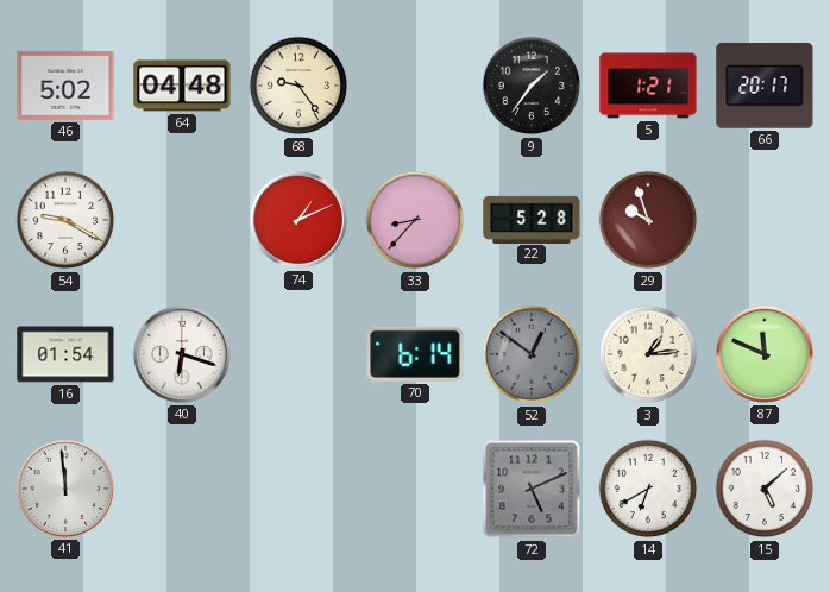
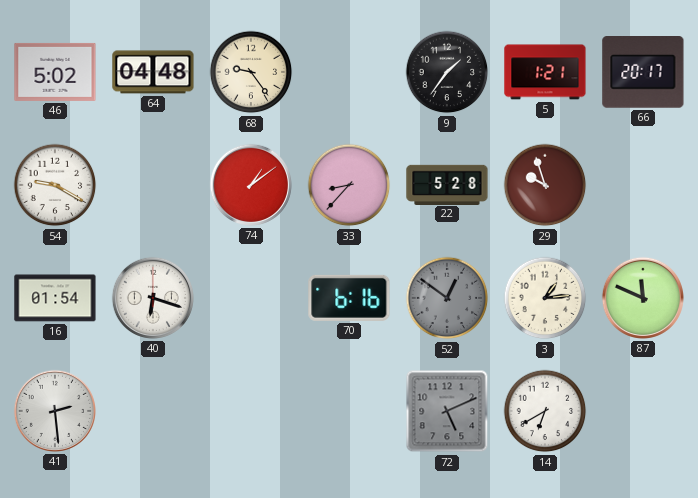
74: 1:11 -> 1:09 (251, 185)
70: 6:14 -> 6:16 (349, 298)
41: 11:59 -> 2:29 (55, 411)
15: 5:08 -> none (765, 489)
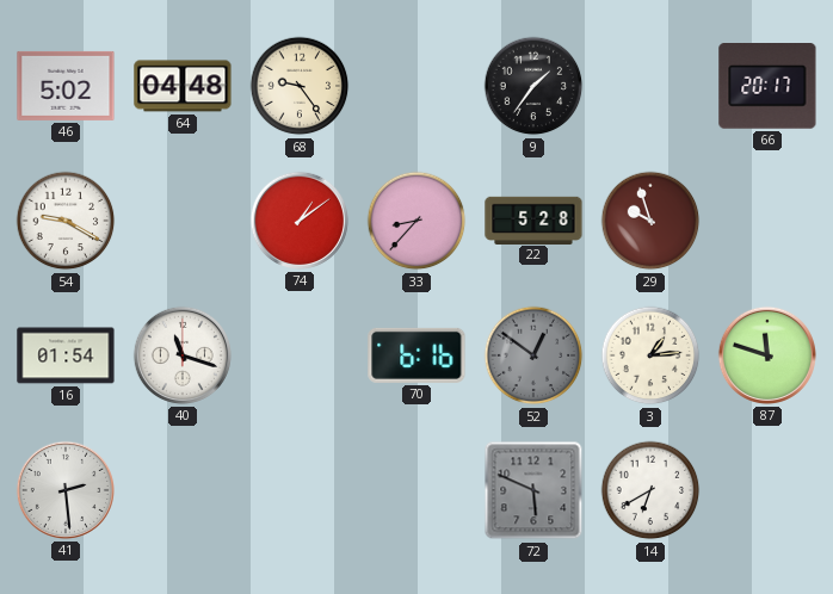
5: 1:21 -> none (545, 72)
40: 6:18 -> 11:18 (183, 355)
87: 11:49 -> 11:48 (767, 355)
72: 5:11 -> 5:49 (533, 490)
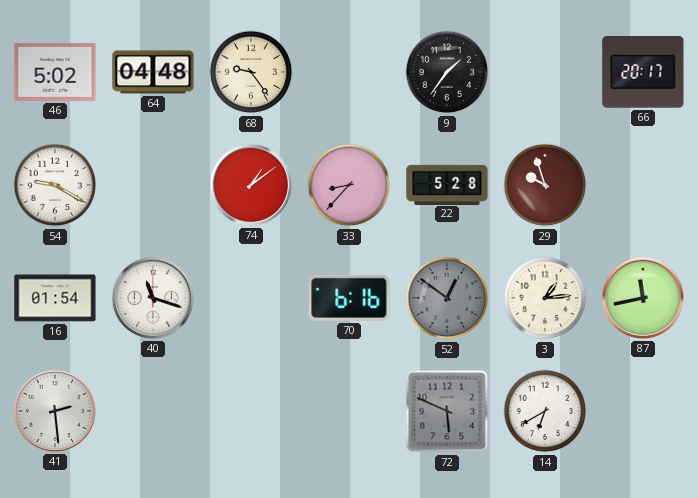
87: 11:48 -> 11:43 (643, 298)
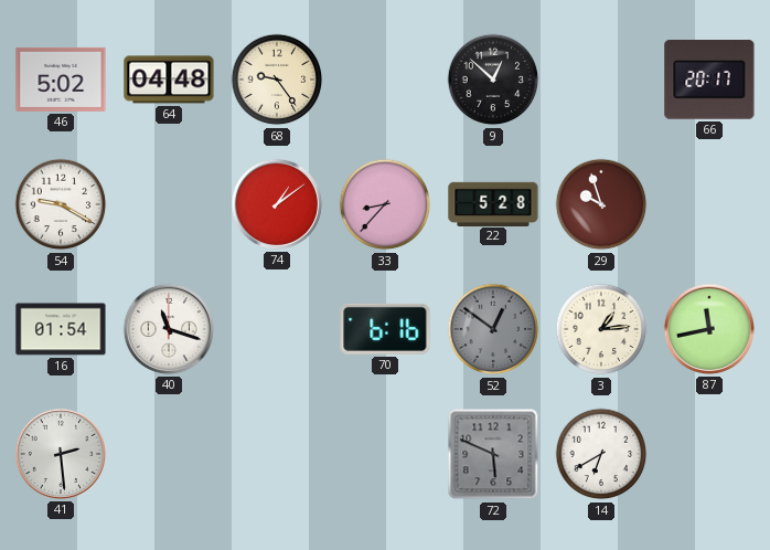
9: 1:36 -> 12:52 (493, 80)
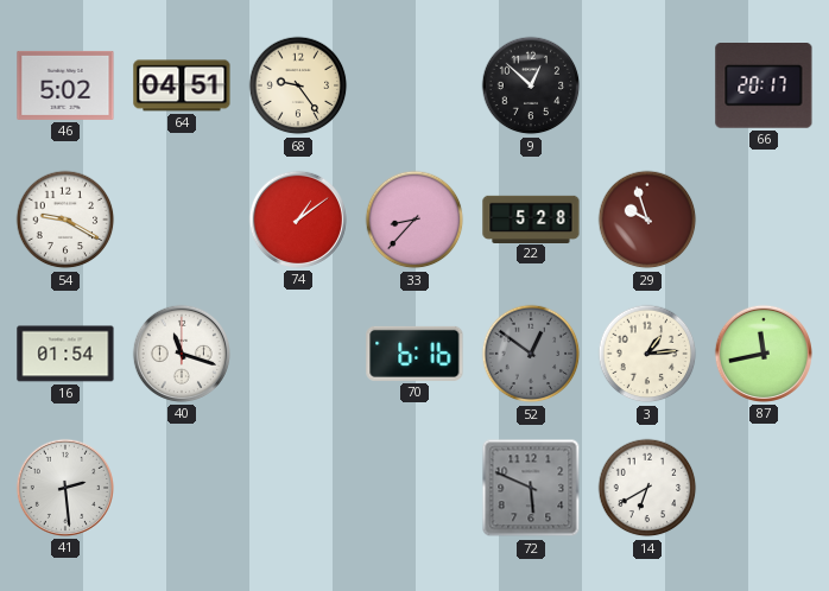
64: 04:48 -> 04:51 (182, 85)
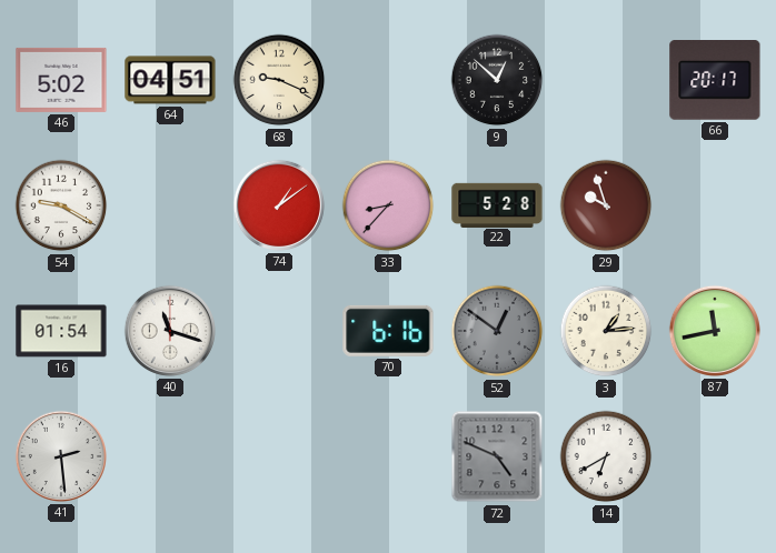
68: 9:24 -> 9:19 (279, 80)
72: 5:49 -> 4:49 (497, 456)
